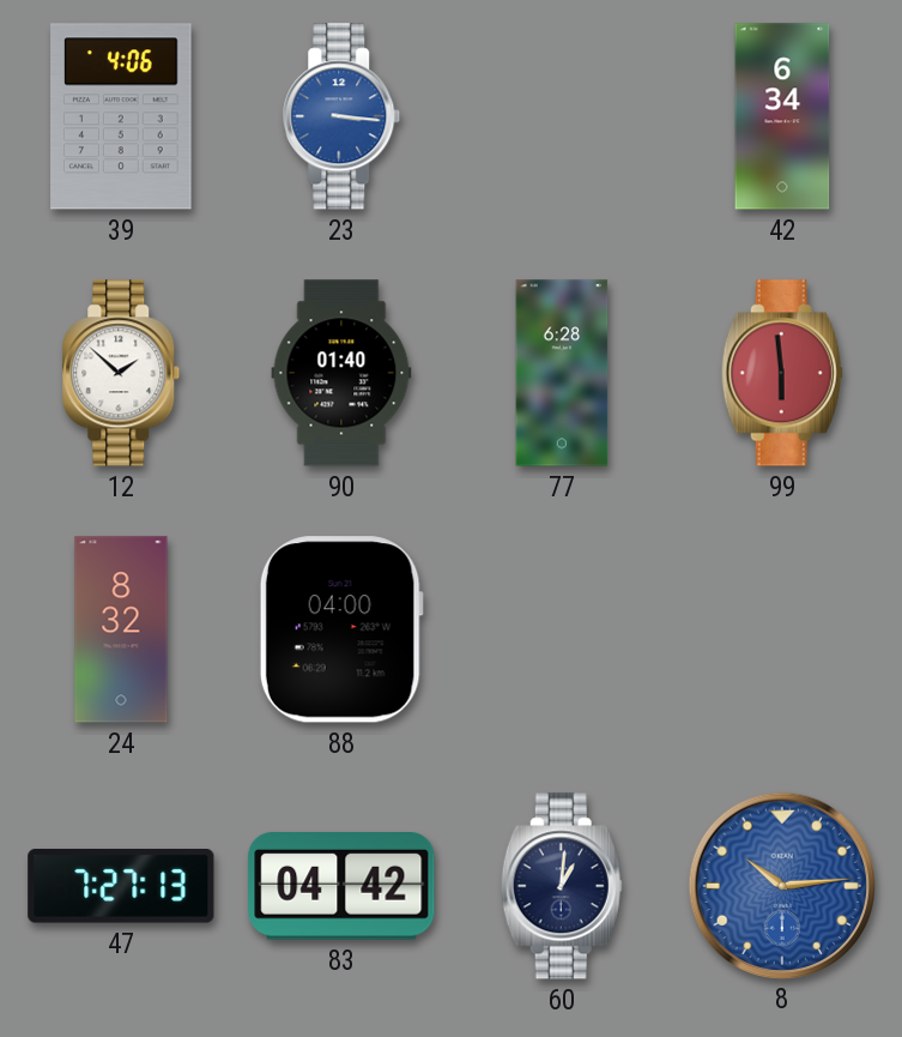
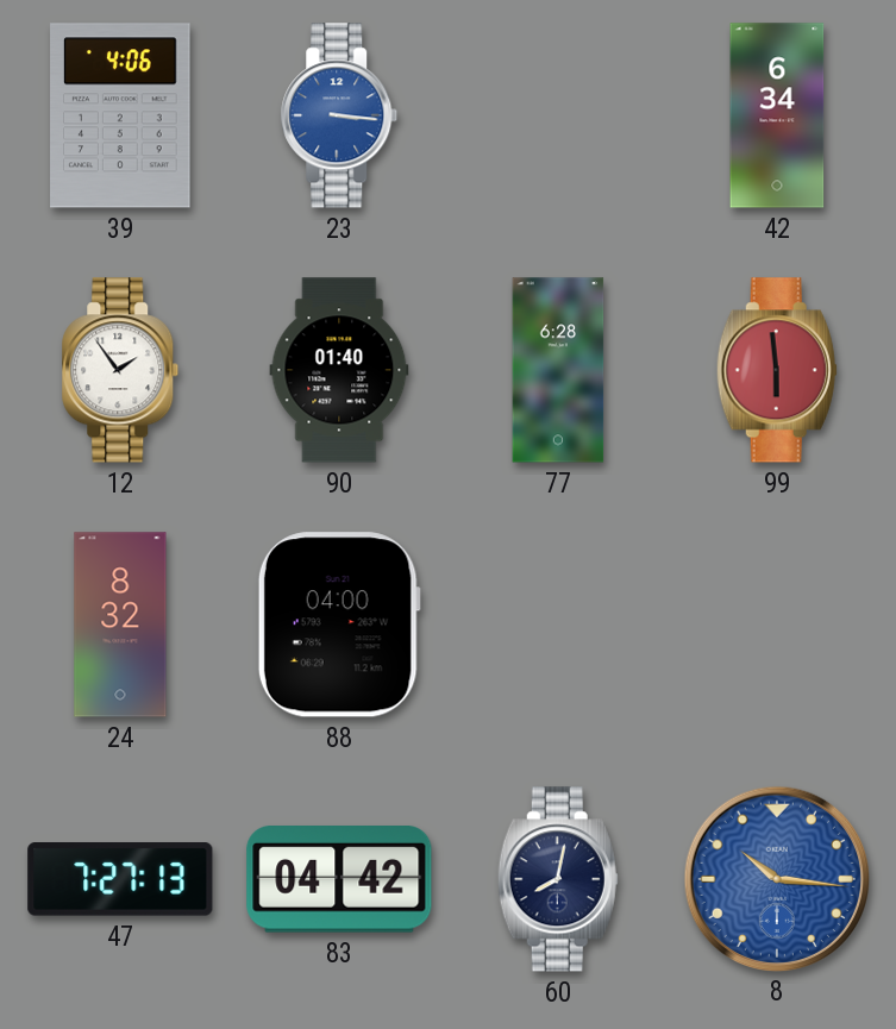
12: 1:52 -> 1:54 (120, 370)
60: 1:01 -> 8:02 (558, 879)
8: 10:14 -> 10:16 (776, 878)
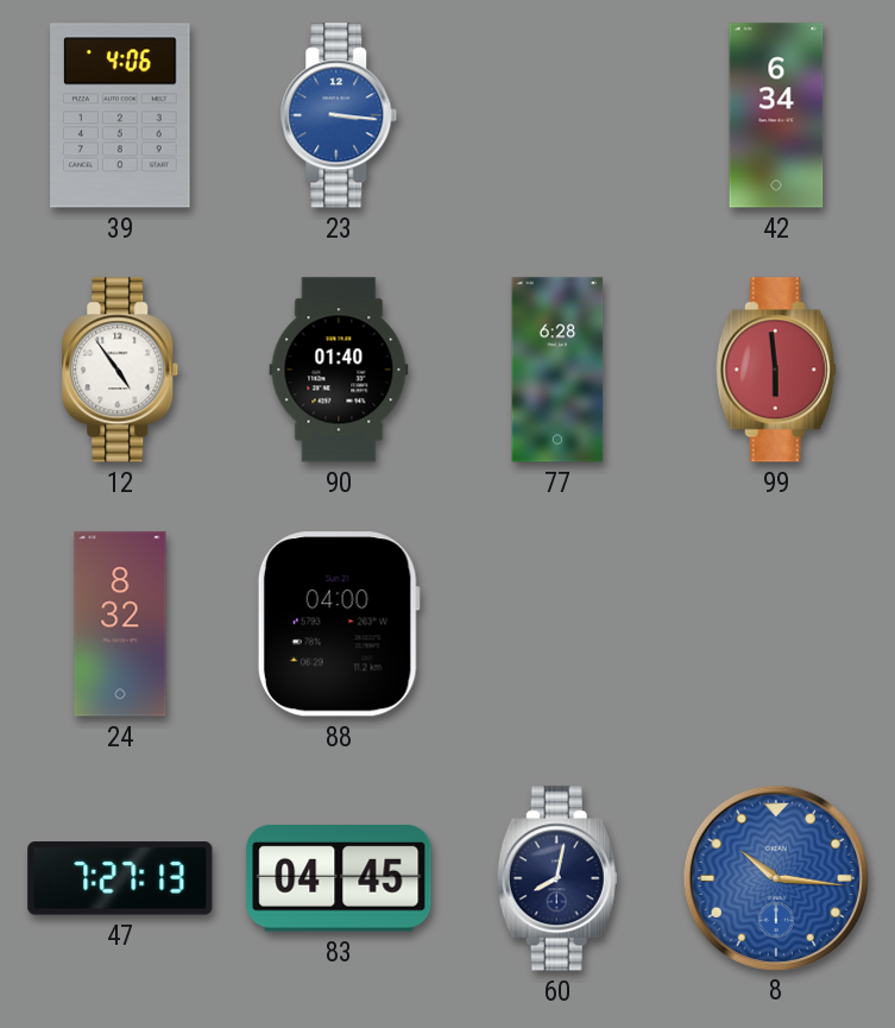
12: 1:54 -> 4:54 (120, 370)
83: 04:42 -> 04:45 (339, 879)
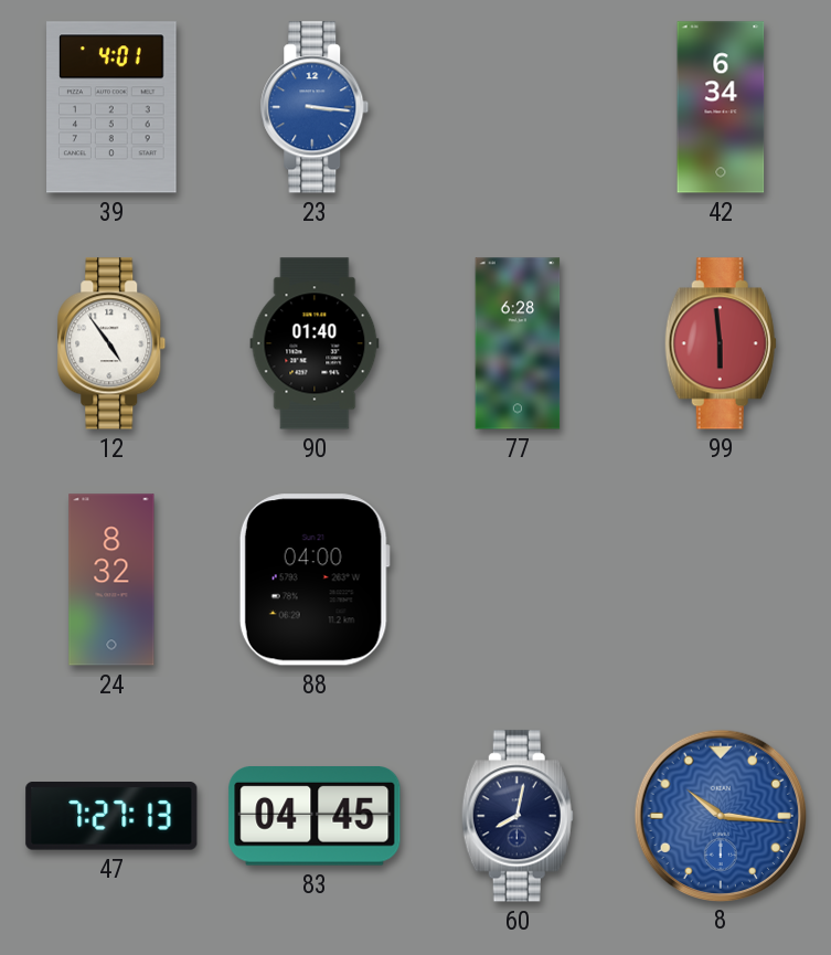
39: 4:06 -> 4:01 (111, 107)
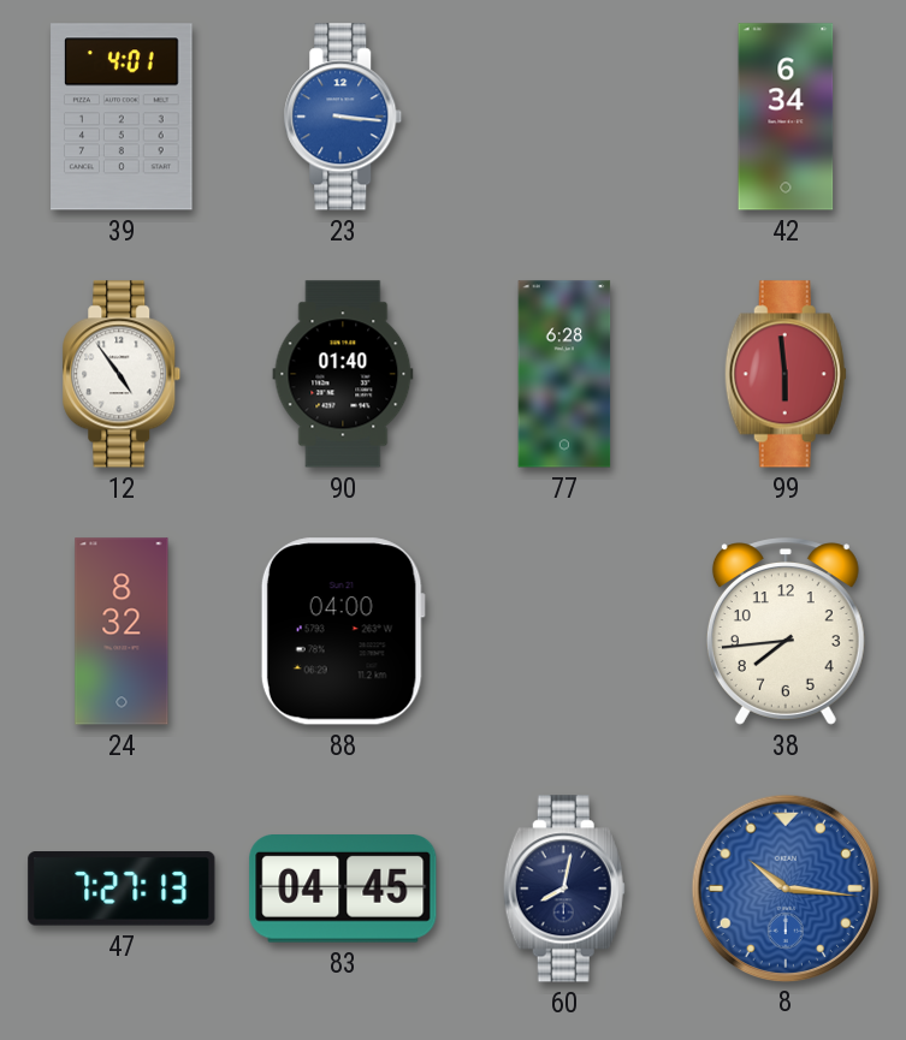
38: none -> 7:44 (786, 631)
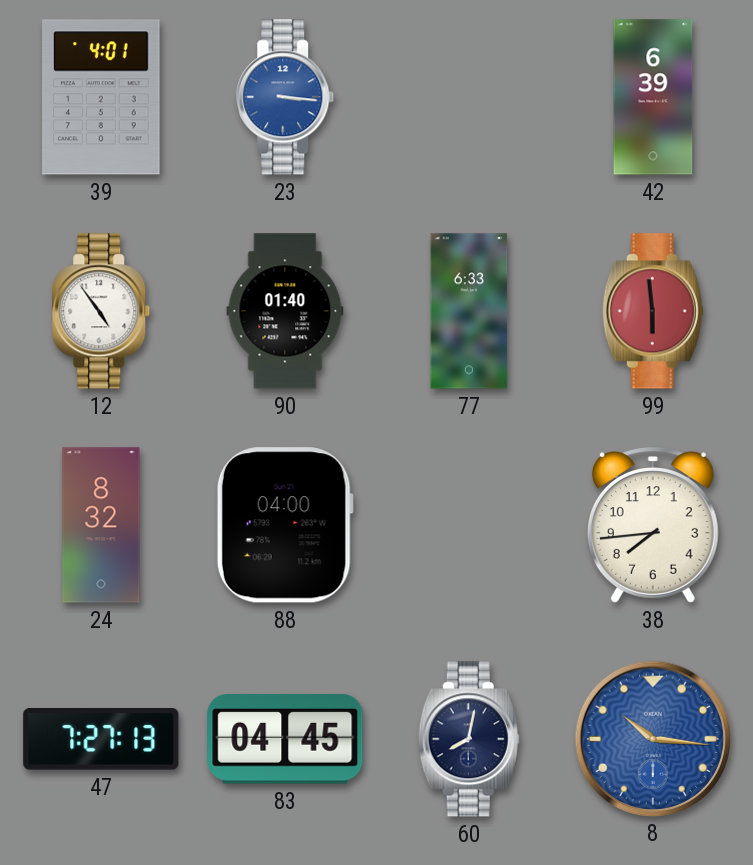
42: 6:34 -> 6:39 (653, 97)
77: 6:28 -> 6:33 (469, 311)
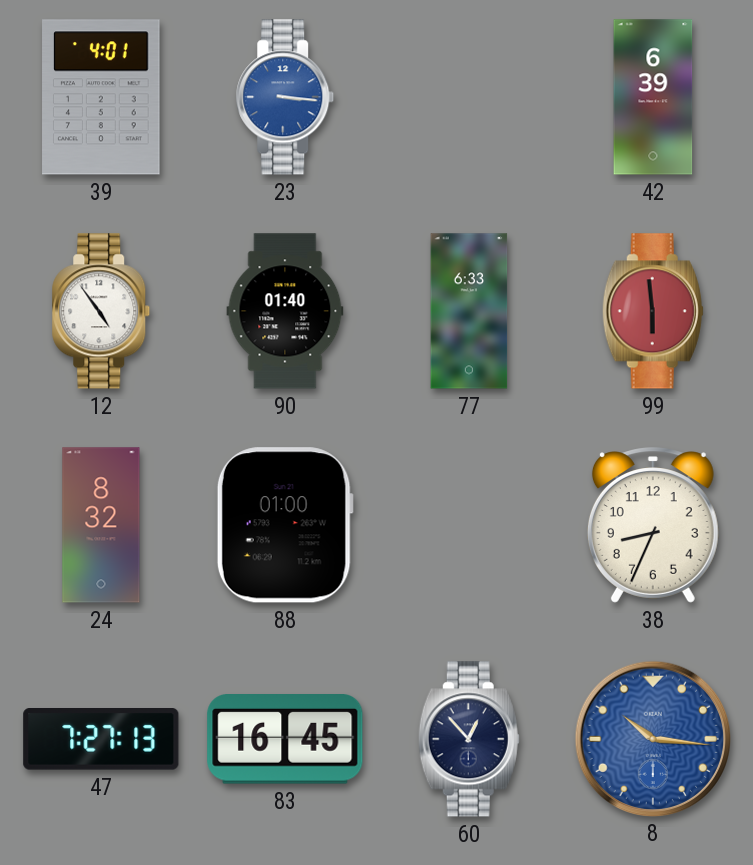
88: 04:00 -> 01:00 (285, 525)
38: 7:44 -> 8:34 (653, 525)
83: 04:45 -> 16:45 (285, 740)
60: 8:02 -> 12:53 (469, 739)
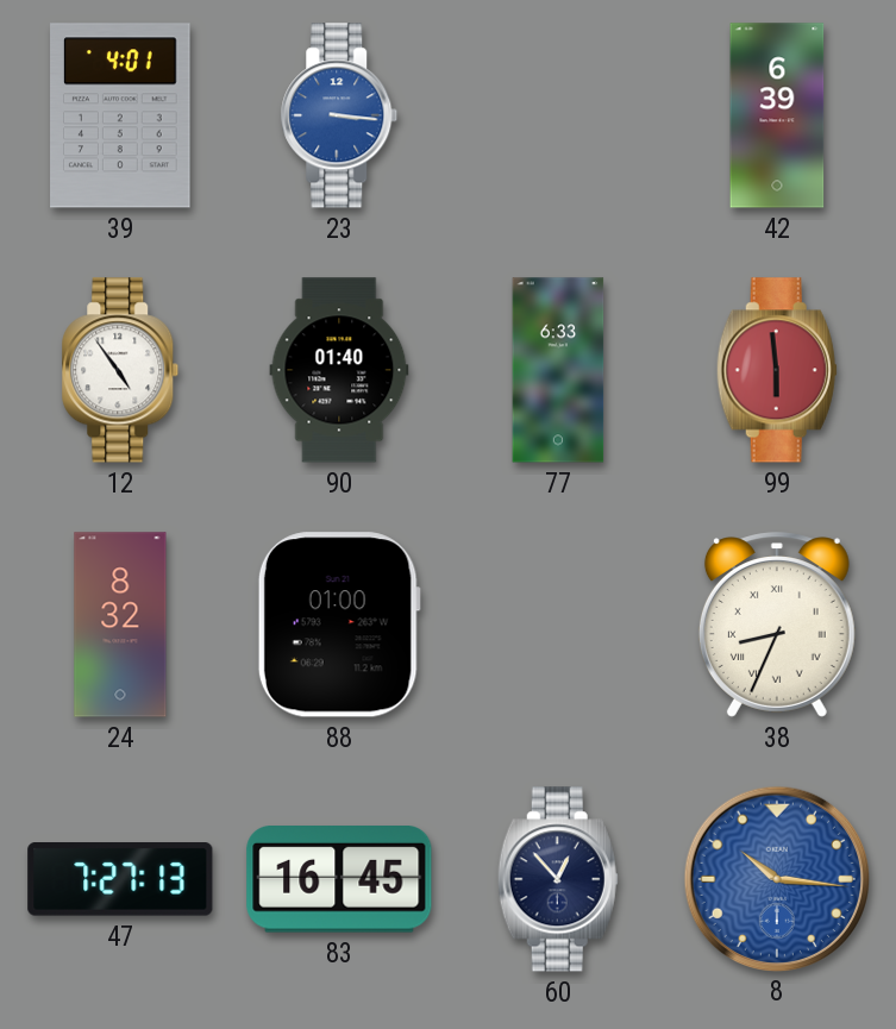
38 numerals: Arabic -> Roman (777, 625)
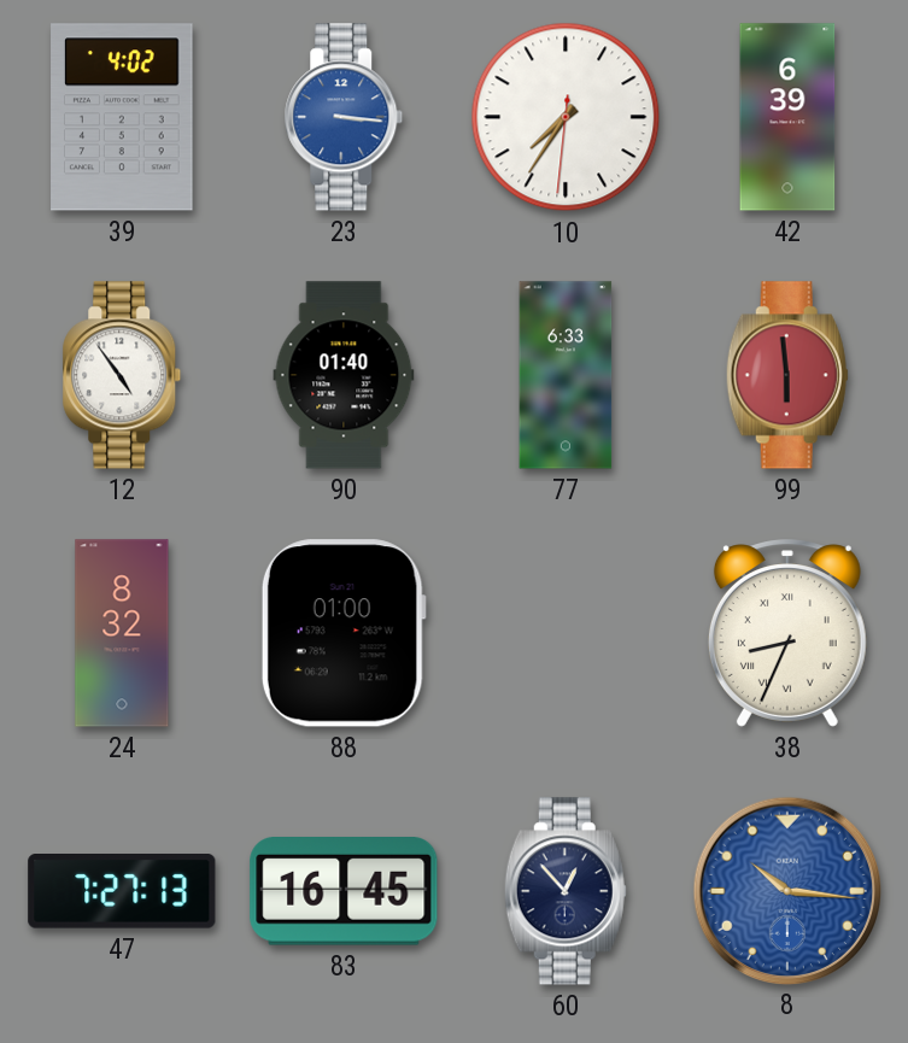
39: 4:01 -> 4:02 (122, 117)
10: none -> 7:35 (566, 117)
